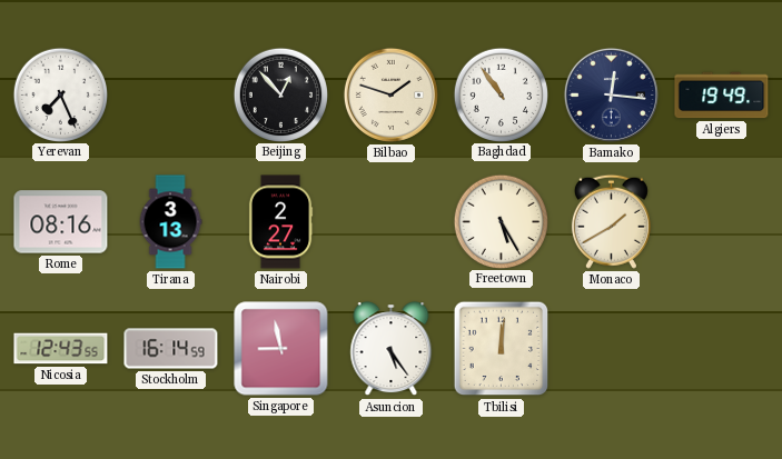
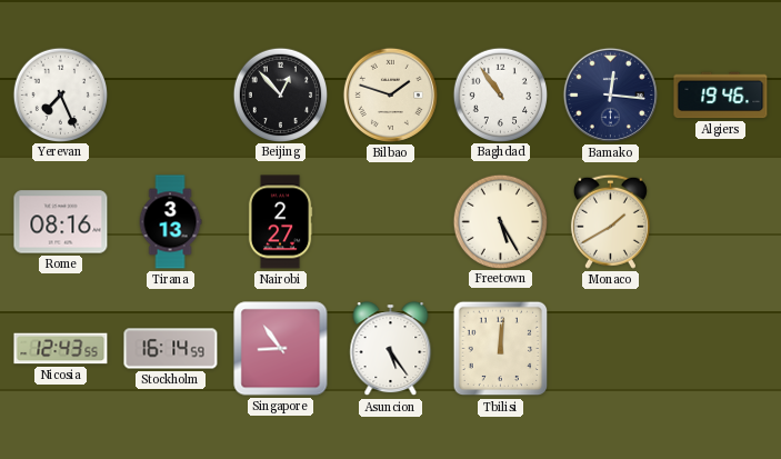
Algiers: 19:49 -> 19:46 (721, 96)
Singapore: 8:58 -> 8:54 (281, 349)
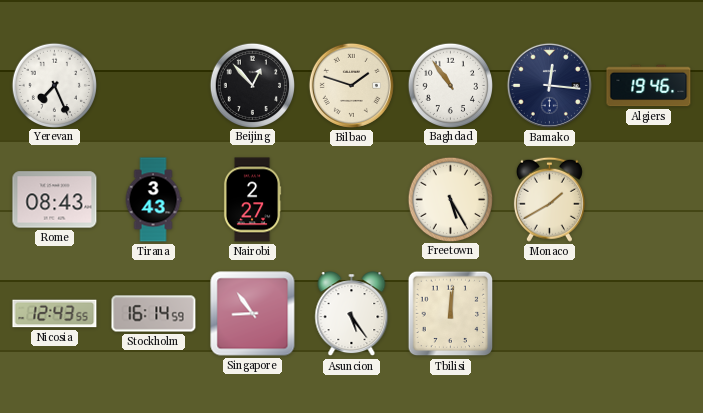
Rome: 08:16 -> 08:43 (55, 200)
Tirana: 3:13 -> 3:43 (153, 200)
